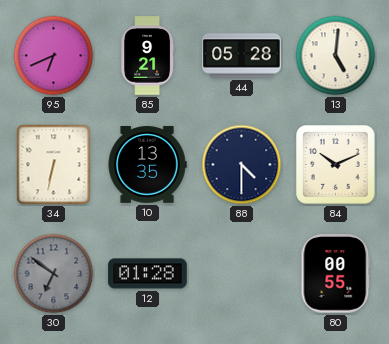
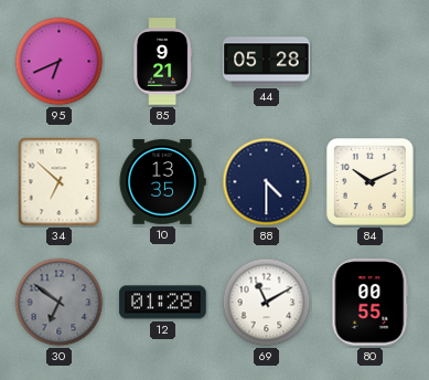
13: 5:01 -> none (336, 56)
34: 6:32 -> 6:52 (60, 182)
69: none -> 11:10 (267, 303)
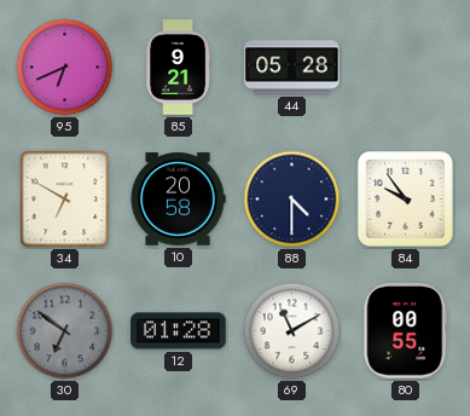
34: 6:52 -> 6:50 (65, 200)
10: 13:35 -> 20:58 (178, 200)
84: 10:11 -> 9:54 (406, 200)
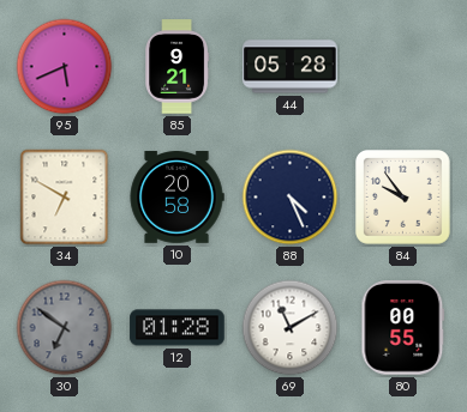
95: 6:41 -> 5:41 (65, 67)
88: 4:30 -> 4:26 (291, 198)
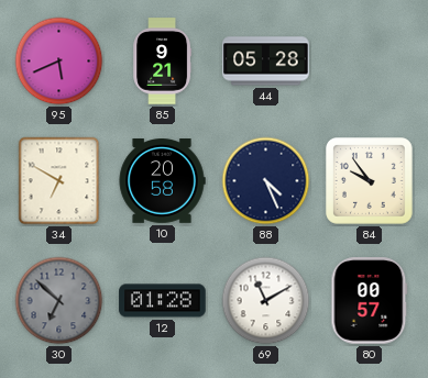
30: 6:51 -> 6:52 (59, 301)
80: 00:55 -> 00:57 (370, 301)
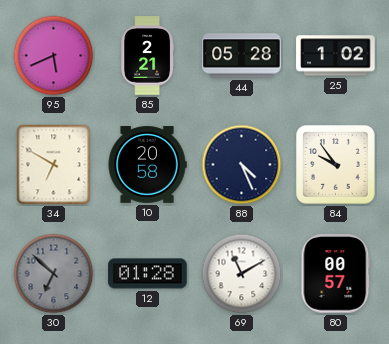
85: 9:21 -> 2:21 (148, 56)
25: none -> 1:02 (336, 56)
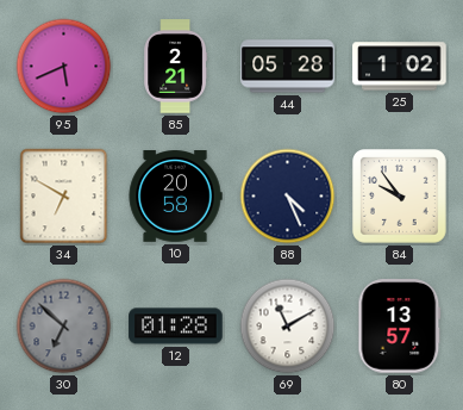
80: 00:57 -> 13:57 (400, 327)
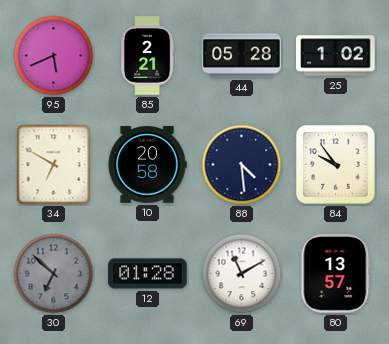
88: 4:26 -> 4:29 (242, 165)
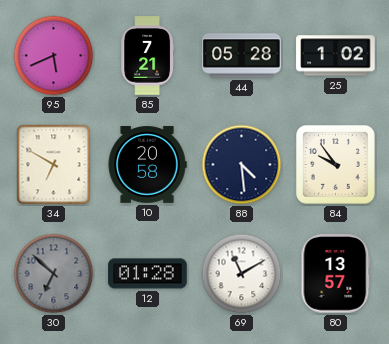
85: 2:21 -> 7:21 (148, 56)
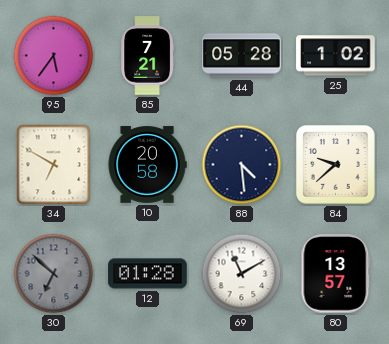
95: 5:41 -> 5:36 (54, 56)
84: 9:54 -> 9:38 (336, 165)
